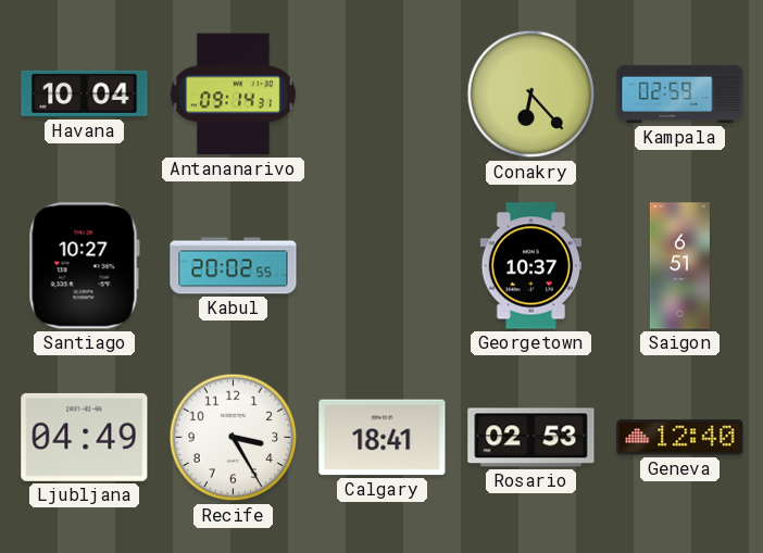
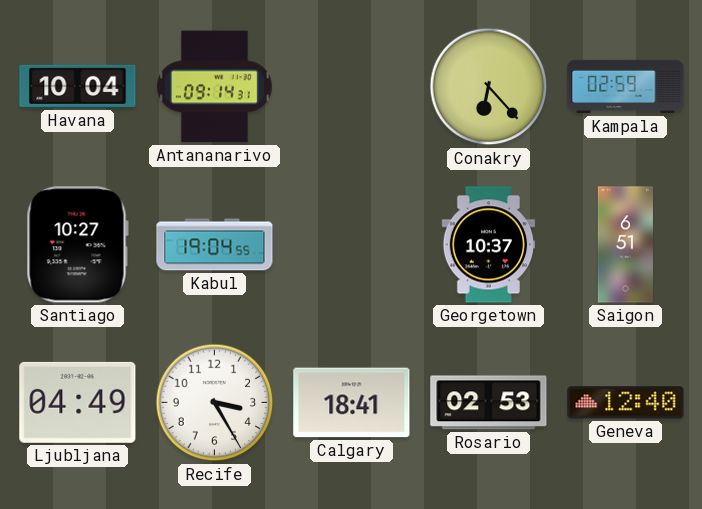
Kabul: 20:02 -> 19:04 (215, 245)
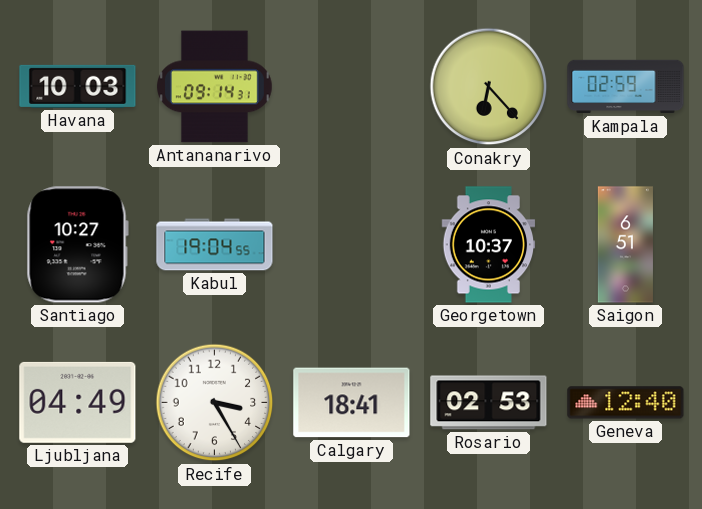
Havana: 10:04 -> 10:03 (78, 86)
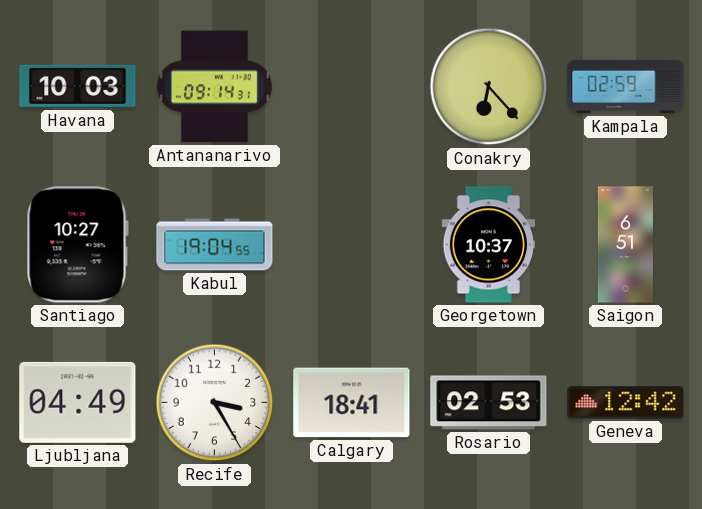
Geneva: 12:40 -> 12:42 (626, 403)
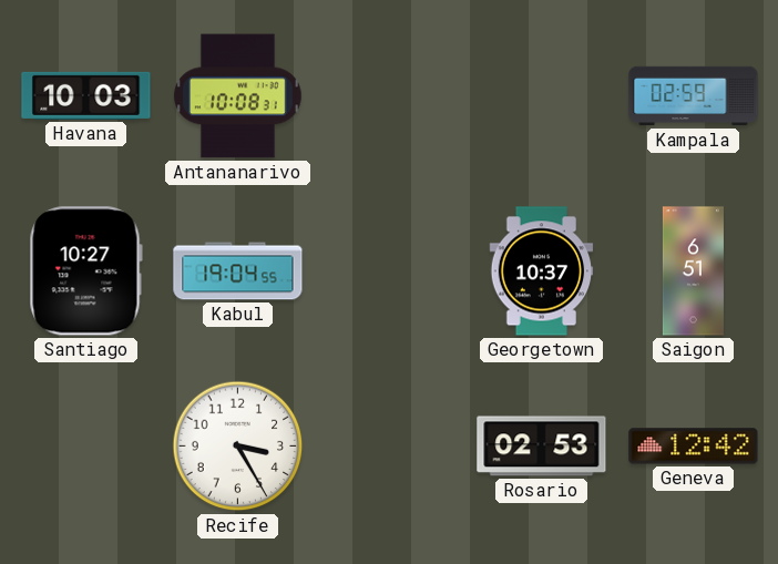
Antananarivo: 09:14 -> 10:08 (238, 96)
Conakry: 6:23 -> none (489, 87)
Ljubljana: 04:49 -> none (78, 402)
Calgary: 18:41 -> none (352, 403)
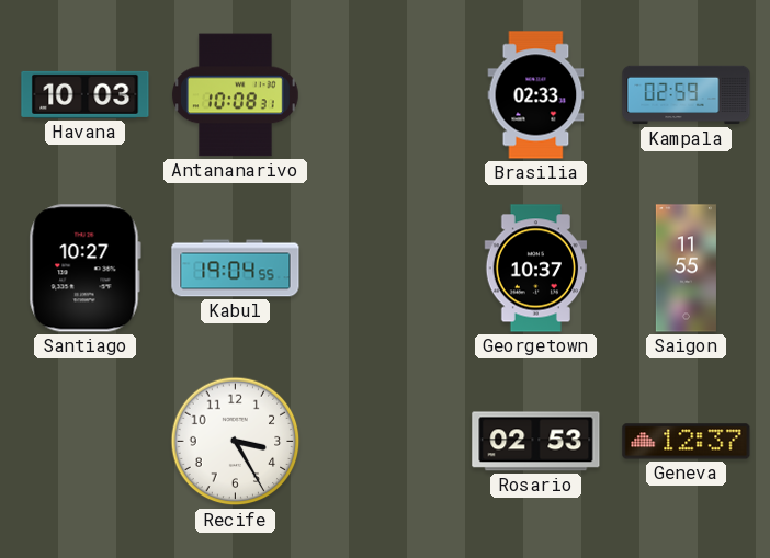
Brasilia: none -> 02:33 (536, 95)
Saigon: 6:51 -> 11:55 (686, 269)
Geneva: 12:42 -> 12:37 (687, 442)
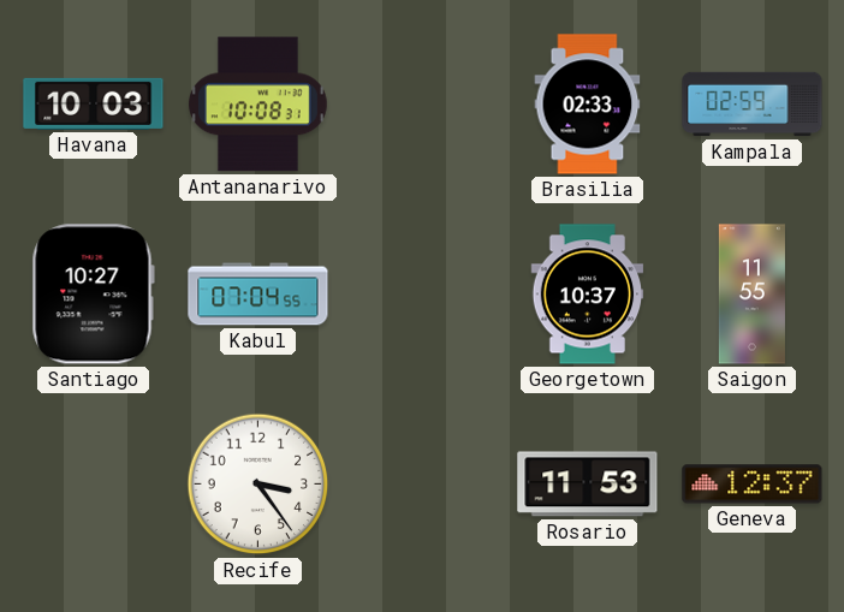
Kabul: 19:04 -> 07:04 (258, 295)
Recife: 3:25 -> 3:24 (258, 485)
Rosario: 02:53 -> 11:53 (588, 485)
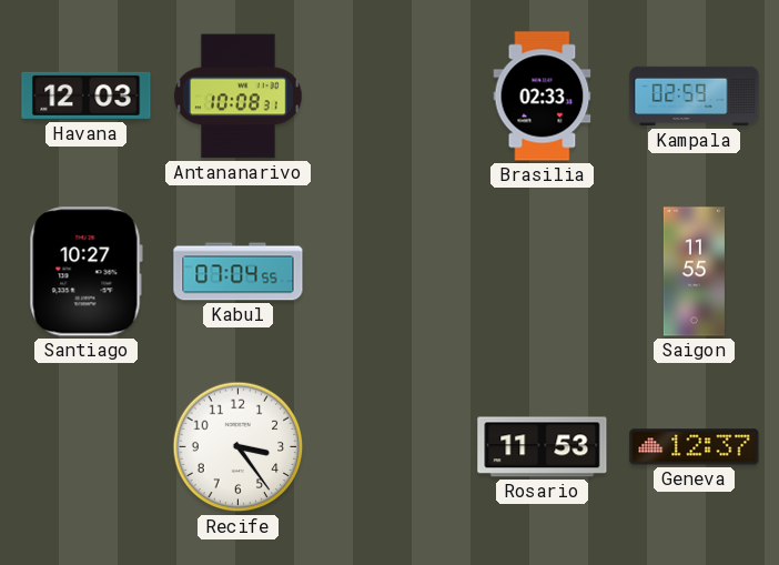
Havana: 10:03 -> 12:03 (87, 95)
Georgetown: 10:37 -> none (588, 295)
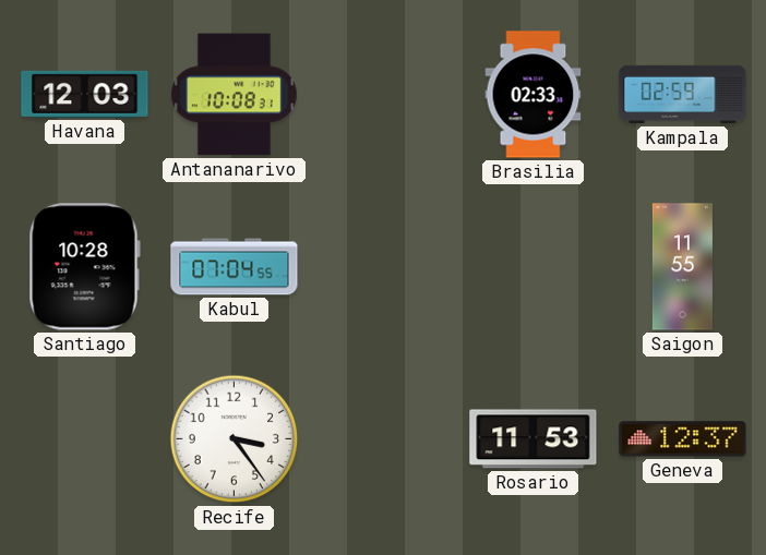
Santiago: 10:27 -> 10:28 (84, 267)
